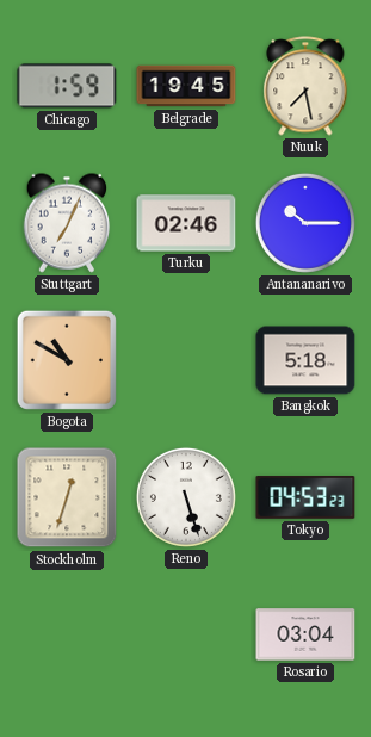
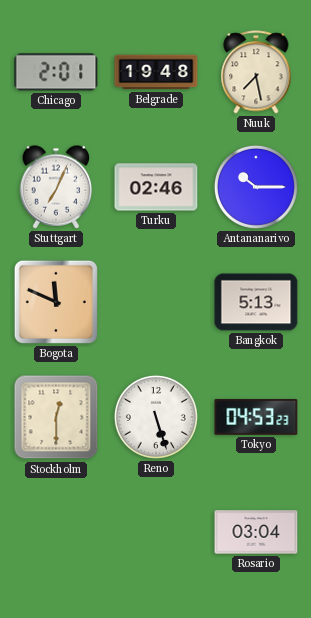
Chicago: 1:59 -> 2:01 (56, 72)
Belgrade: 19:45 -> 19:48 (156, 72)
Bogota: 10:50 -> 11:49 (56, 302)
Bangkok: 5:18 -> 5:13 (256, 302)
Stockholm: 12:33 -> 12:30 (56, 417)
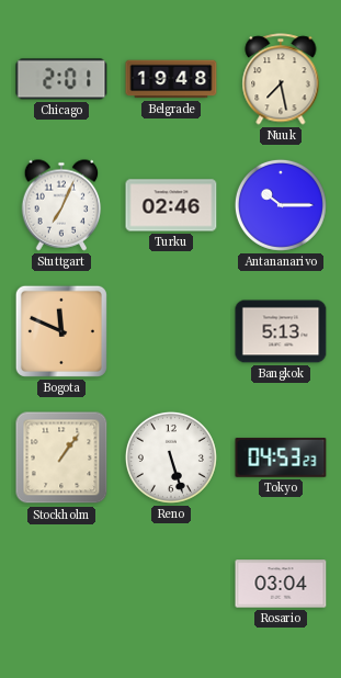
Stockholm: 12:30 -> 1:06 (61, 457)
